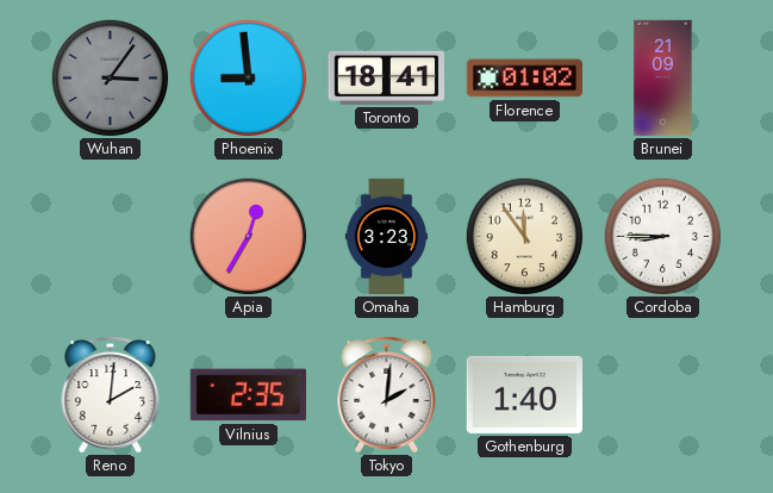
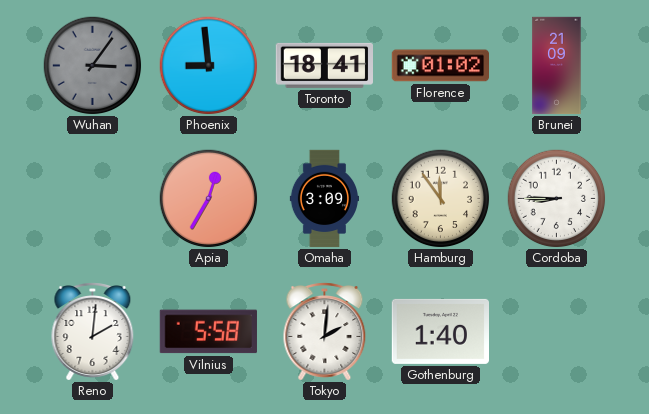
Omaha: 3:23 -> 3:09 (324, 199)
Vilnius: 2:35 -> 5:58 (208, 332)
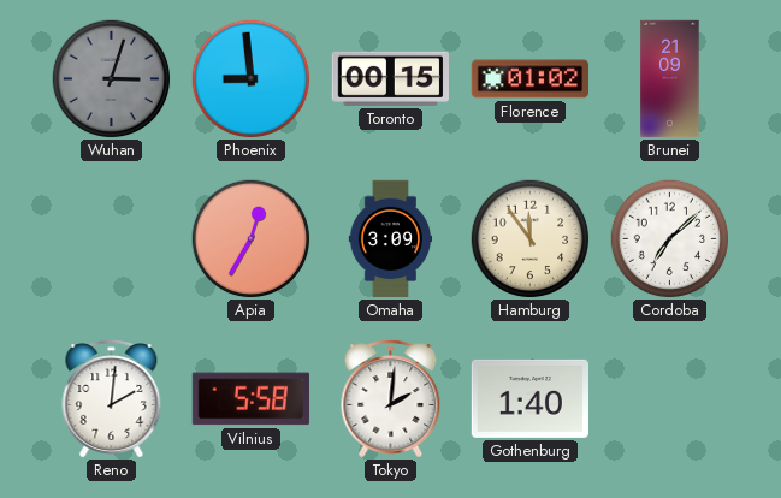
Wuhan: 3:06 -> 3:03 (112, 79)
Toronto: 18:41 -> 00:15 (390, 78)
Cordoba: 8:45 -> 7:08 (670, 239)
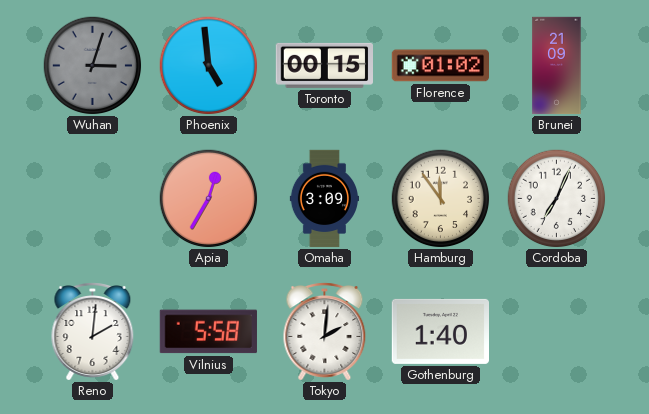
Phoenix: 8:59 -> 4:59 (209, 66)
Cordoba: 7:08 -> 7:04 (557, 199)
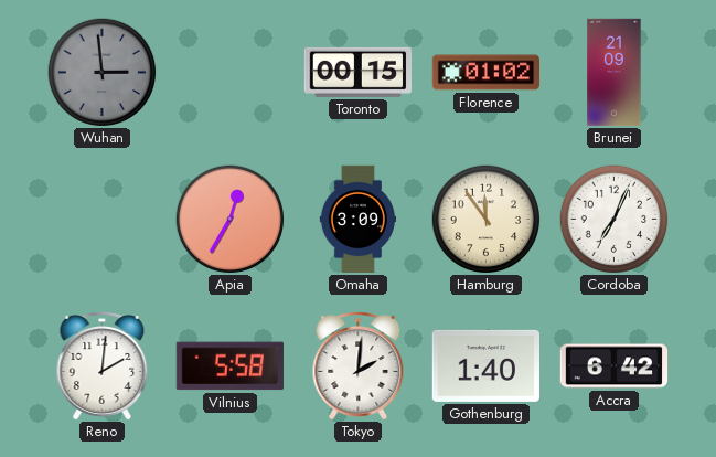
Wuhan: 3:03 -> 2:59 (103, 73)
Phoenix: 4:59 -> none (209, 66)
Accra: none -> 6:42 (615, 366)
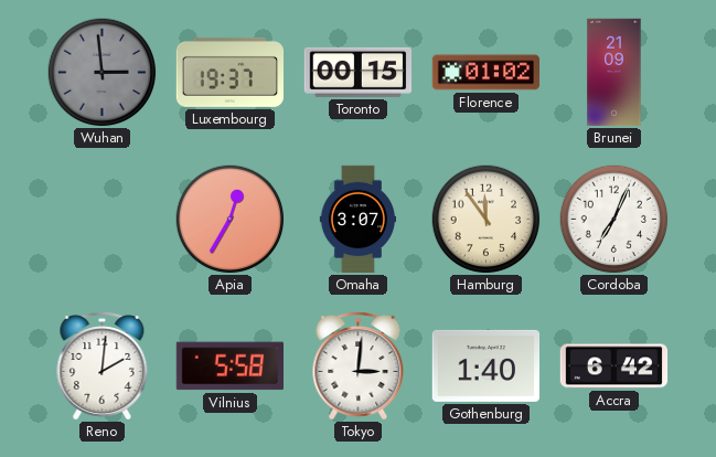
Luxembourg: none -> 19:37 (229, 72)
Omaha: 3:09 -> 3:07 (357, 220)
Tokyo: 2:01 -> 3:01 (359, 366)
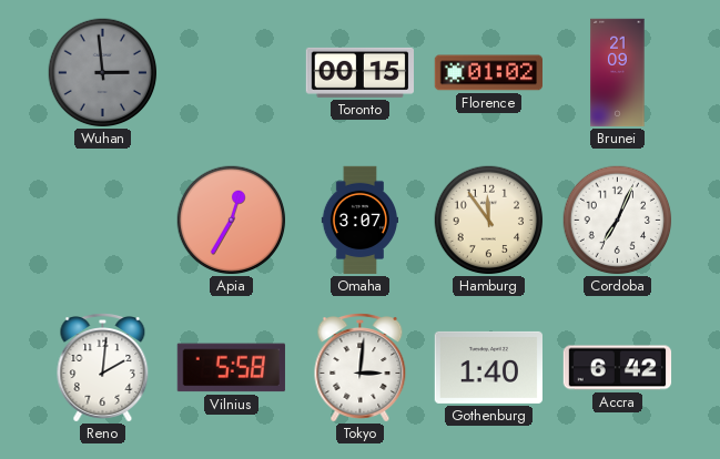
Luxembourg: 19:37 -> none (229, 72)
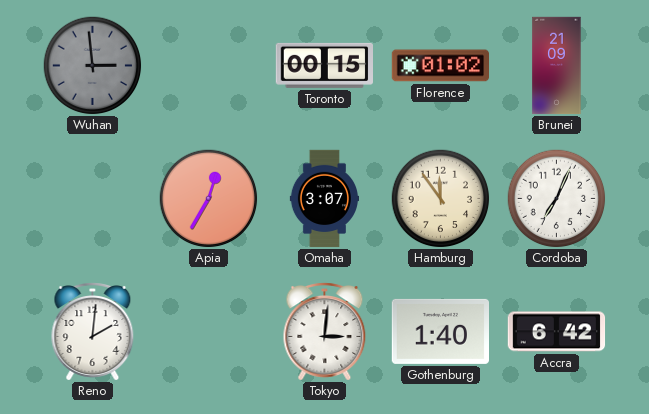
Vilnius: 5:58 -> none (231, 368)
